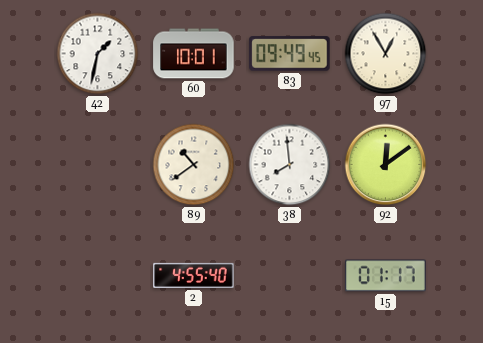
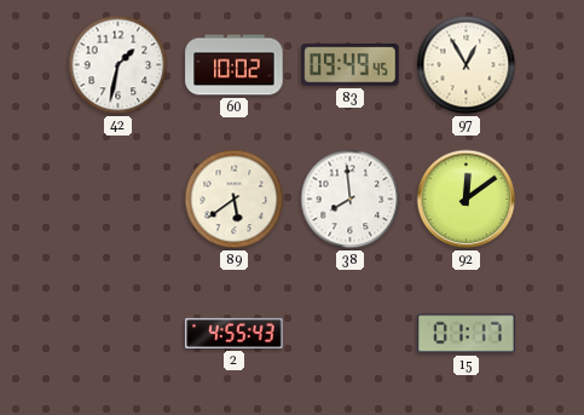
60: 10:01 -> 10:02 (235, 65)
89: 10:39 -> 5:39 (235, 200)
2: 4:55:40 -> 4:55:43 (235, 333)
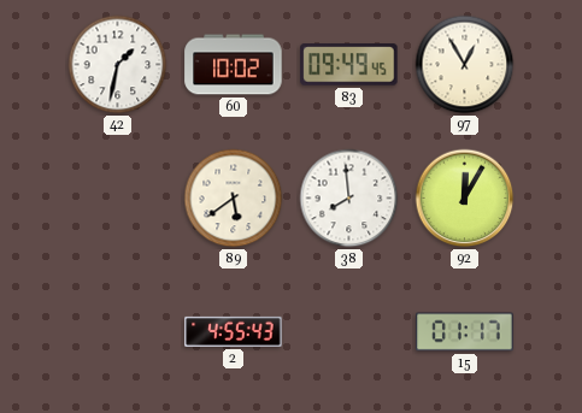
92: 12:09 -> 12:05 (465, 199)
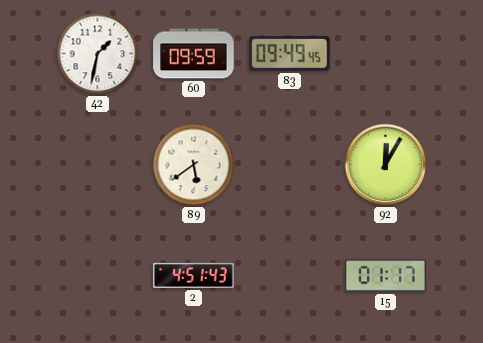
60: 10:02 -> 09:59 (194, 54)
97: 12:55 -> none (465, 65)
38: 7:59 -> none (349, 199)
2: 4:55 -> 4:51 (194, 275)
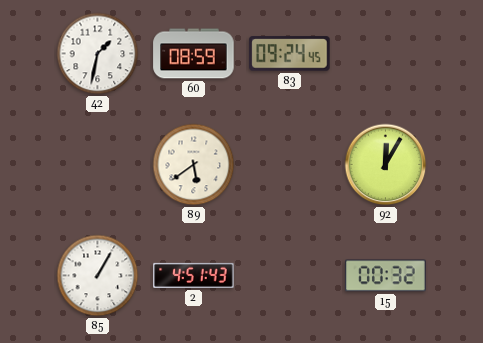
60: 09:59 -> 08:59 (194, 54)
83: 09:49 -> 09:24 (290, 54)
85: none -> 1:05 (98, 276)
15: 01:17 -> 00:32 (386, 276)
